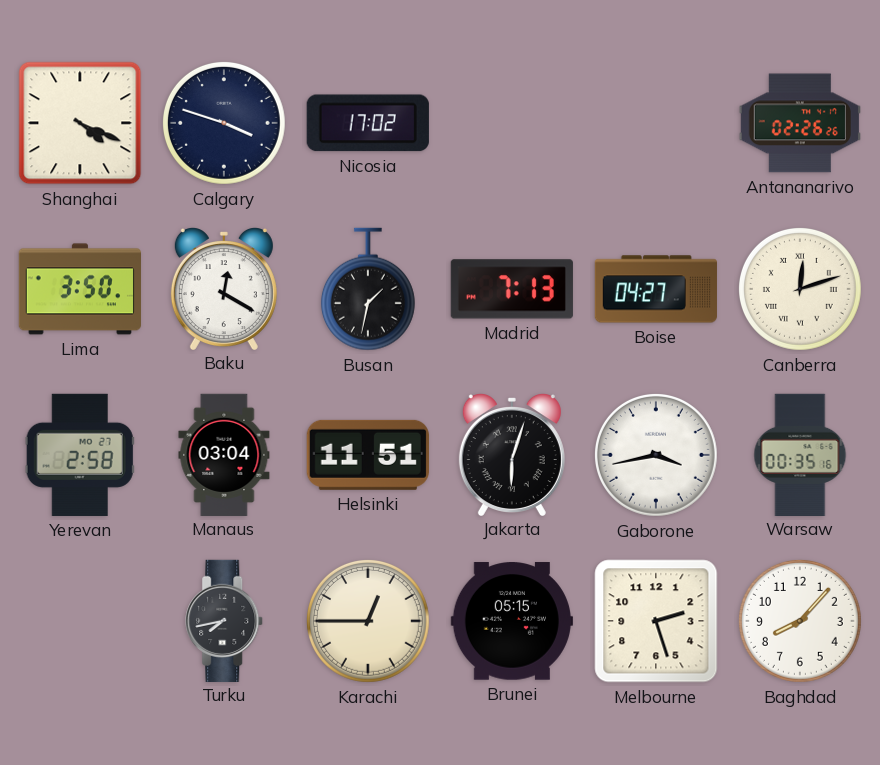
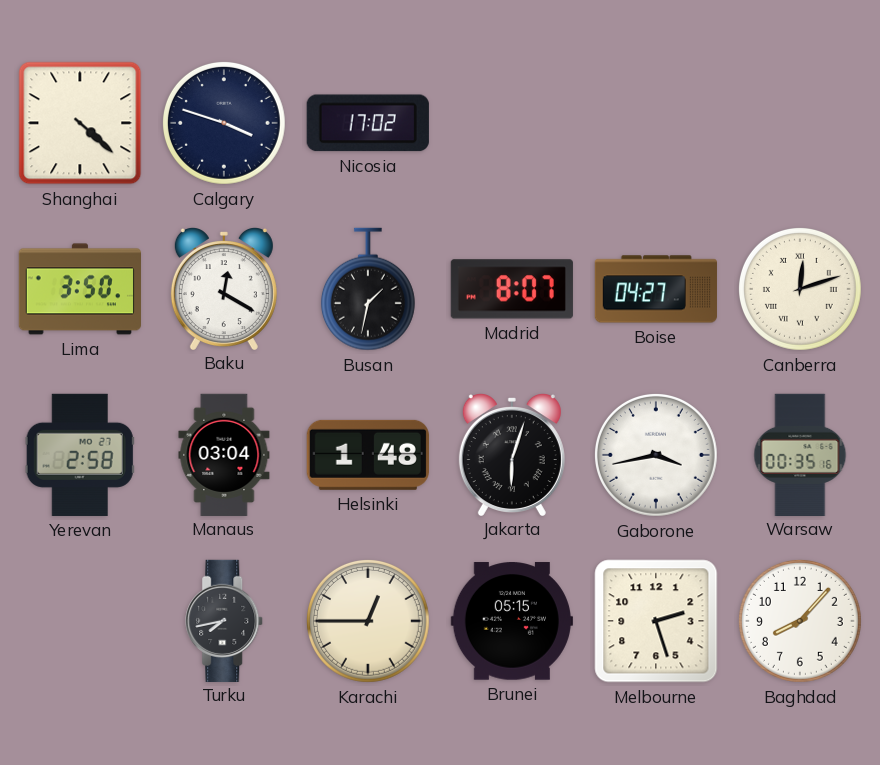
Shanghai: 4:19 -> 4:22 (80, 123)
Antananarivo: 02:26 -> none (800, 123)
Madrid: 7:13 -> 8:07 (512, 289)
Helsinki: 11:51 -> 1:48 (368, 455)
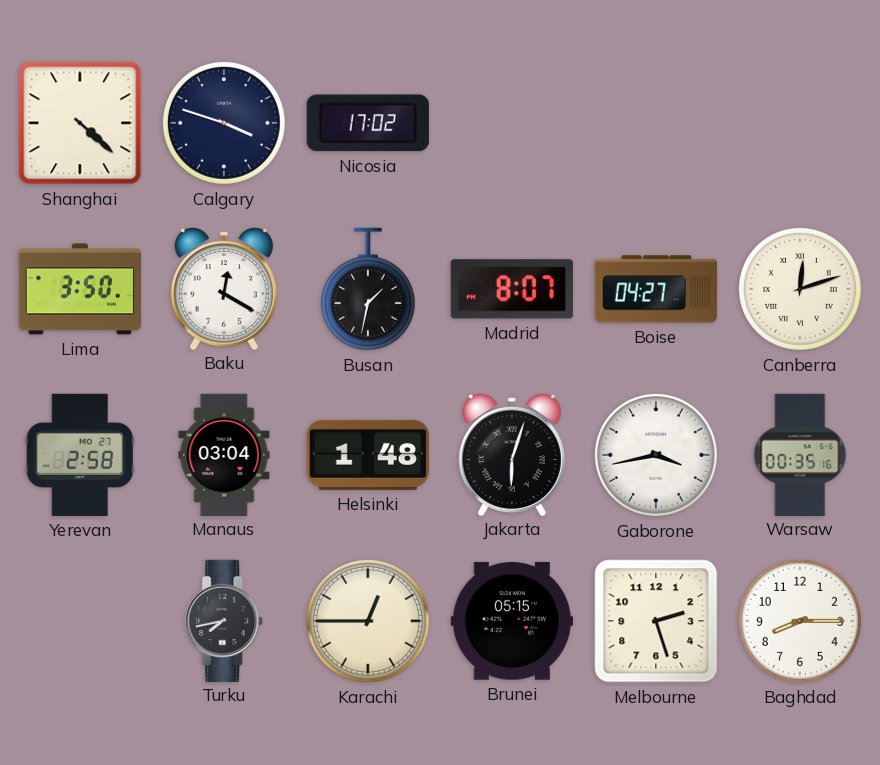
Baghdad: 8:07 -> 8:15 (800, 621)
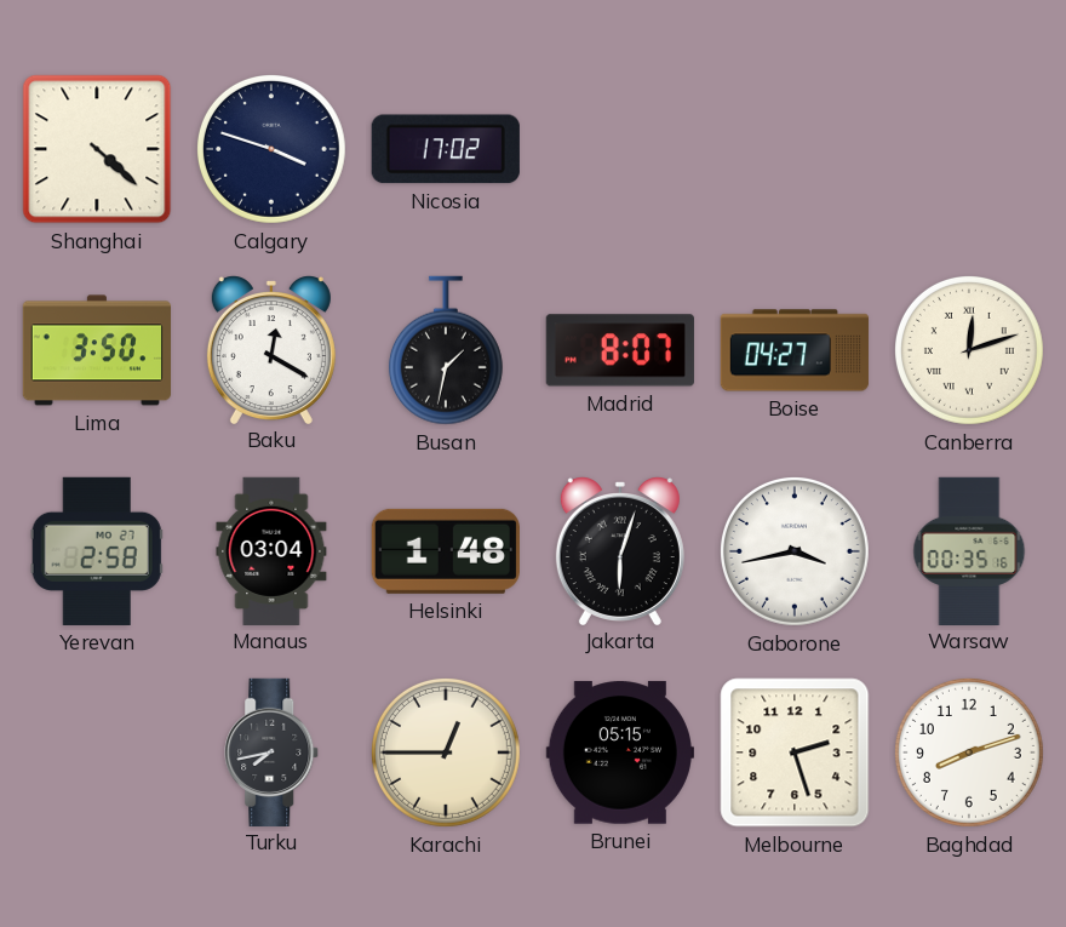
Baghdad: 8:15 -> 8:12 (969, 753)
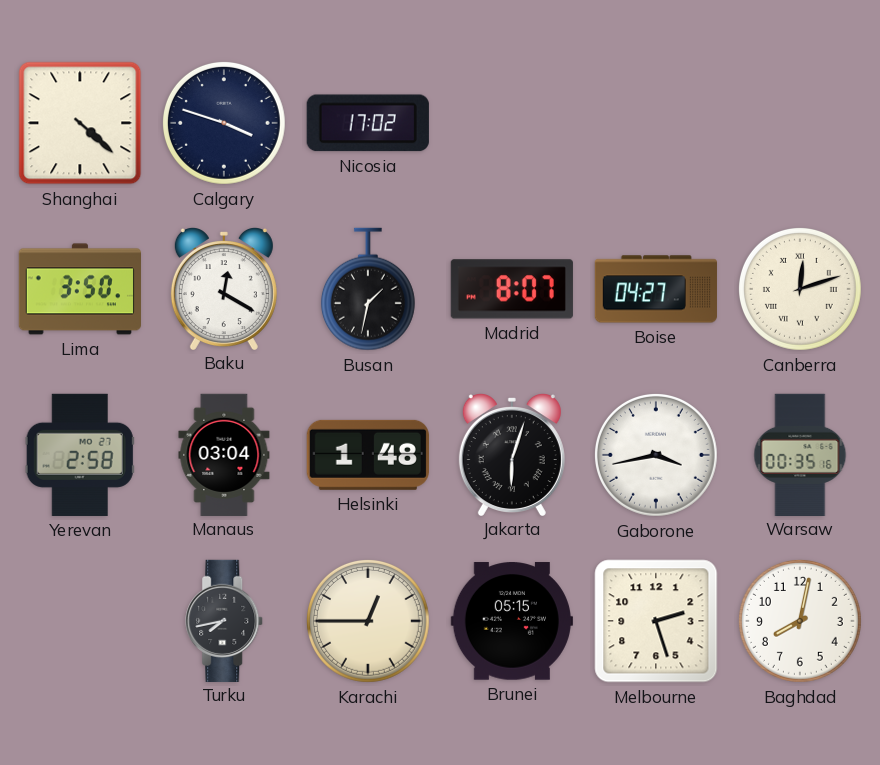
Baghdad: 8:12 -> 8:02 (800, 621)
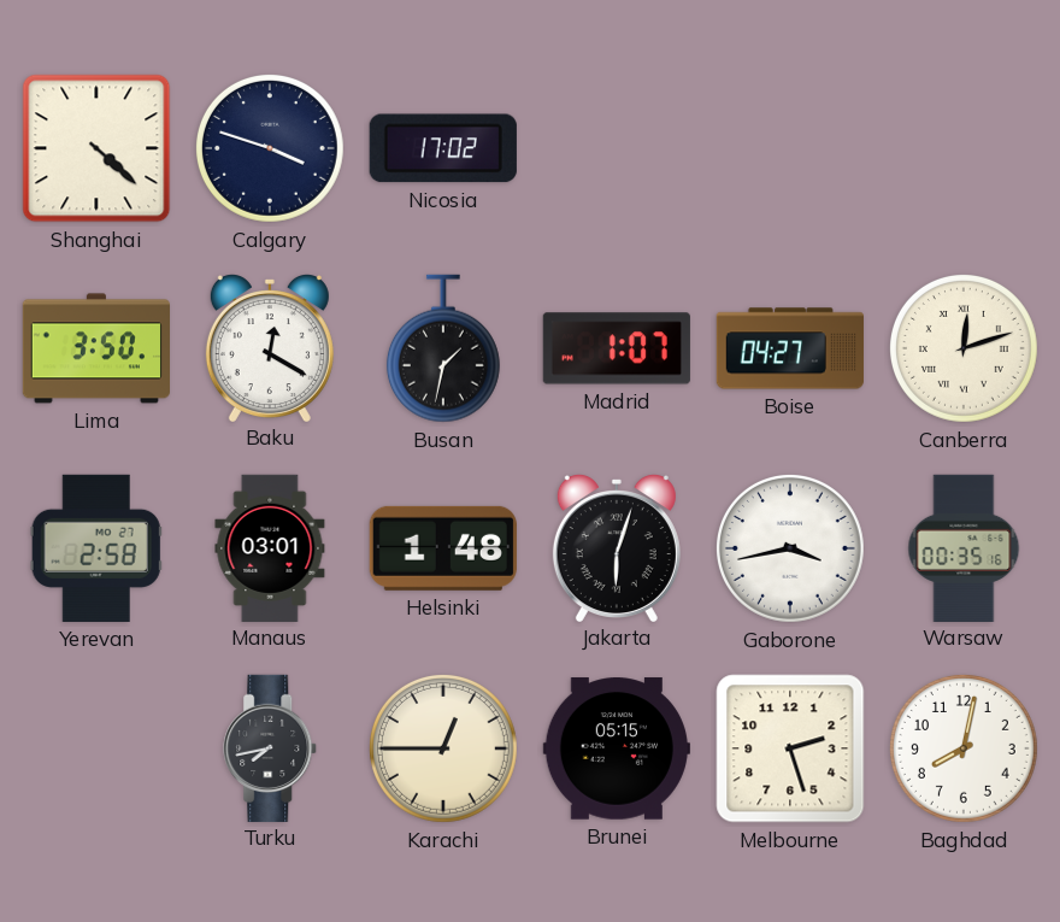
Madrid: 8:07 -> 1:07 (617, 348)
Manaus: 03:04 -> 03:01 (270, 547)
